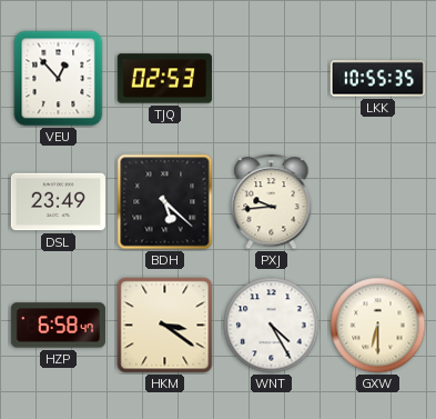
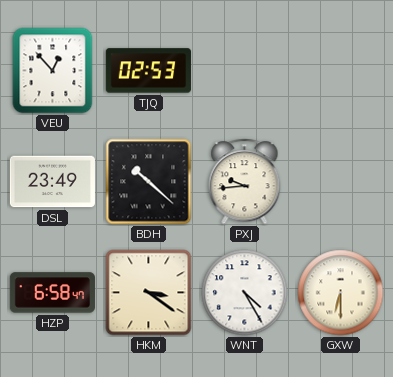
LKK: 10:55 -> none (377, 79)
BDH: 5:22 -> 10:22 (149, 182)
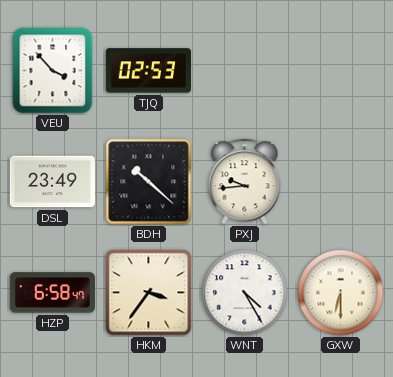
VEU: 12:53 -> 3:53 (53, 71)
HKM: 3:21 -> 3:36 (149, 293)
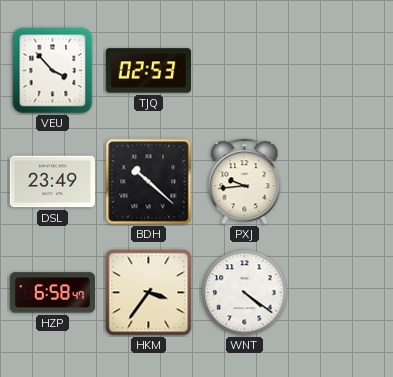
WNT: 4:25 -> 4:21 (245, 293)
GXW: 6:30 -> none (341, 293)
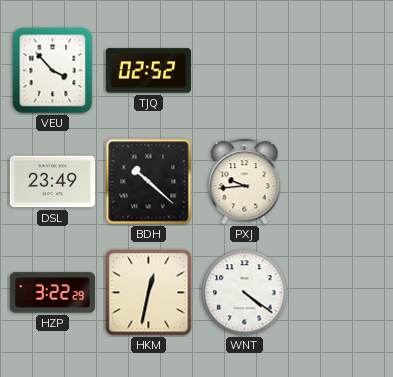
TJQ: 02:53 -> 02:52 (148, 71)
HZP: 6:58 -> 3:22 (52, 293)
HKM: 3:36 -> 12:32 (149, 293)
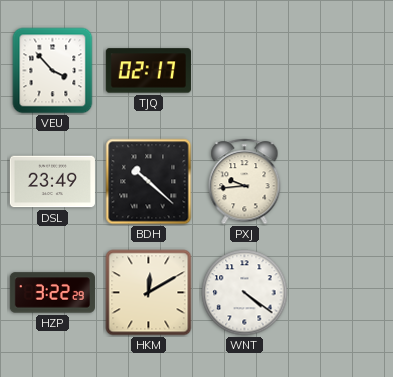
TJQ: 02:52 -> 02:17 (148, 71)
HKM: 12:32 -> 12:10 (149, 293)
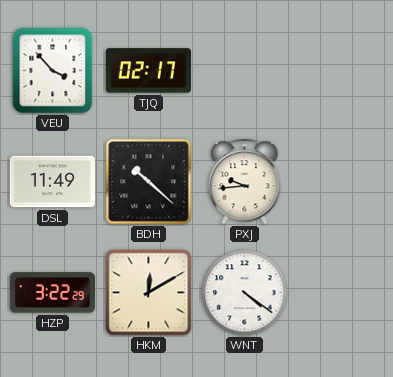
DSL: 23:49 -> 11:49 (52, 182)
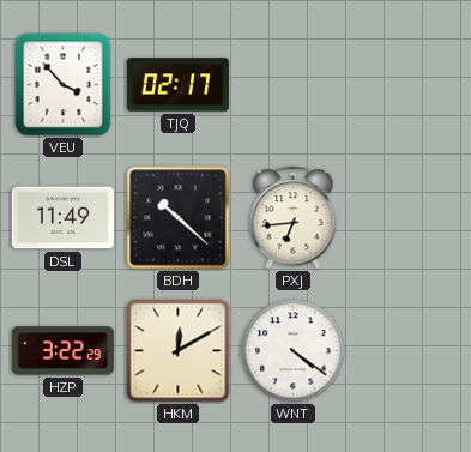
PXJ: 9:44 -> 6:44 (294, 218)
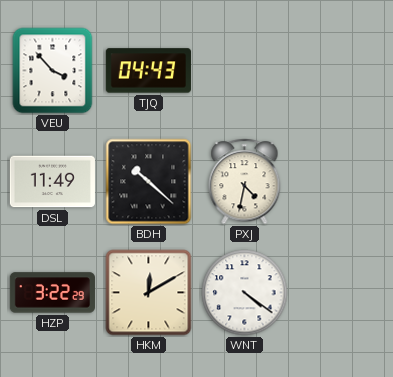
TJQ: 02:17 -> 04:43 (148, 71)
PXJ: 6:44 -> 4:32 (245, 182)
